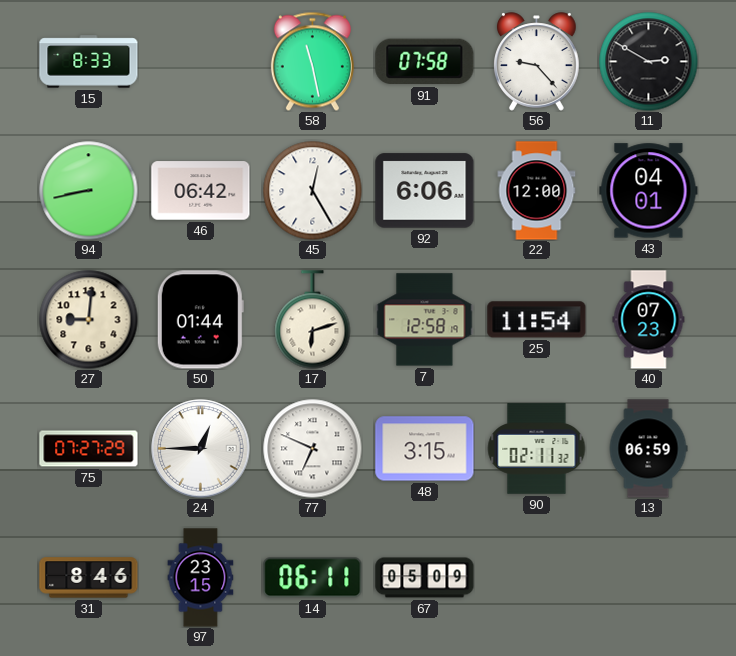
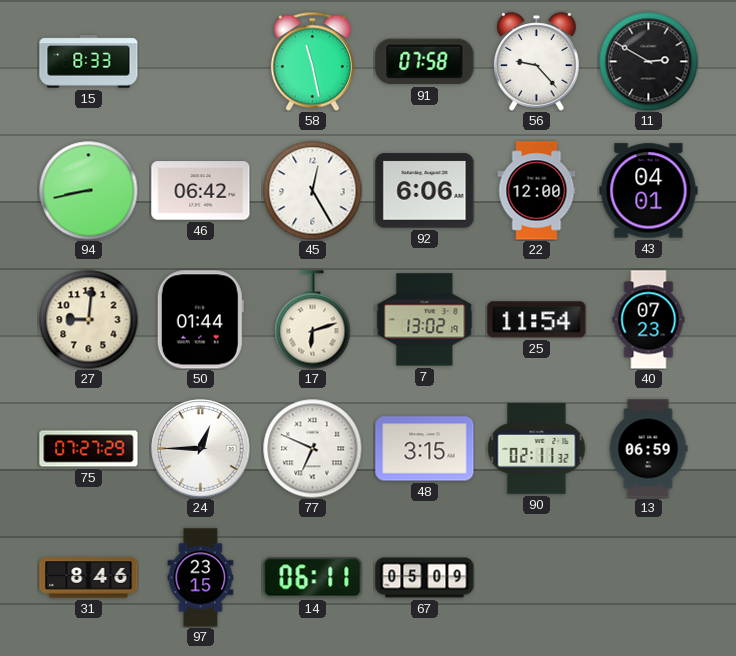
7: 12:58 -> 13:02 (425, 320)
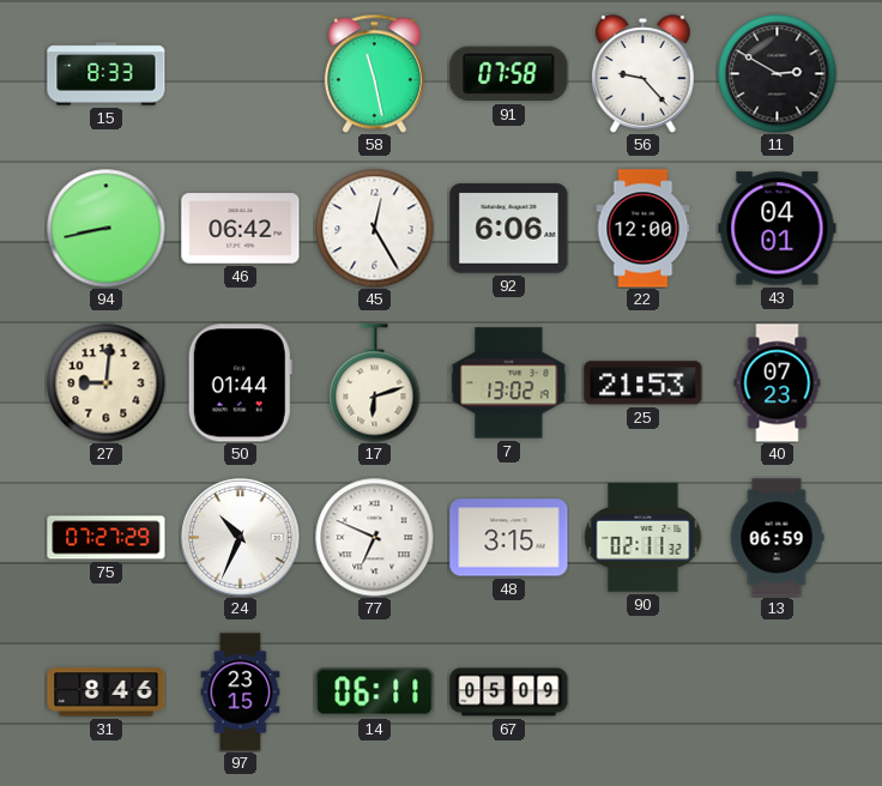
25: 11:54 -> 21:53 (644, 383)
24: 12:45 -> 10:34 (241, 538)
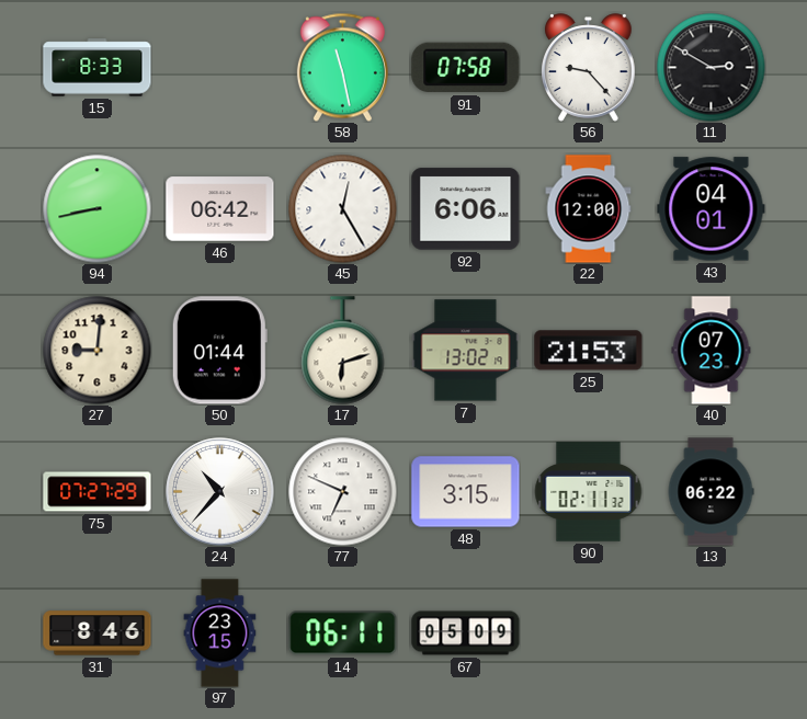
24: 10:34 -> 10:37 (220, 492)
13: 06:59 -> 06:22 (711, 492)
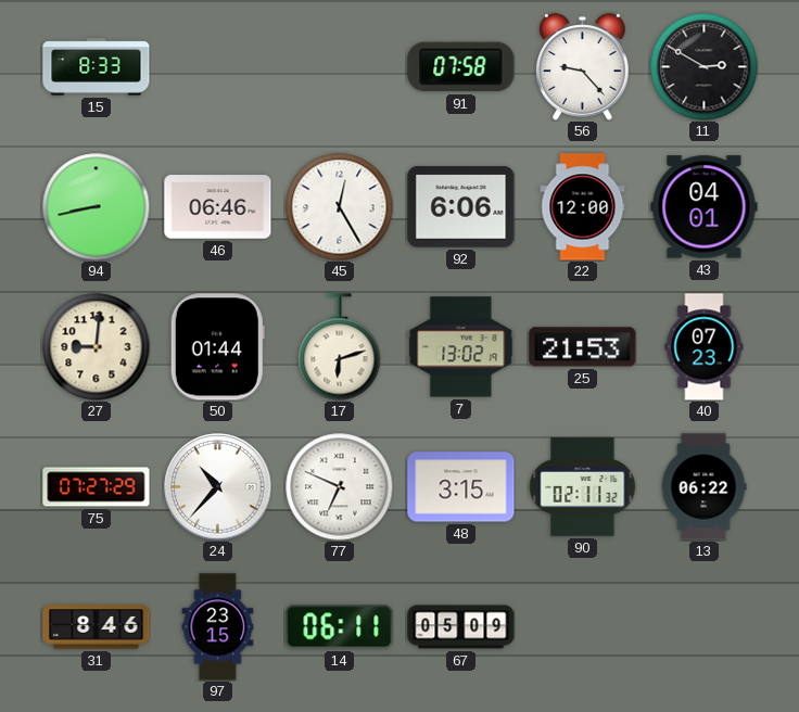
58: 11:28 -> none (342, 67)
46: 06:42 -> 06:46 (218, 207)
